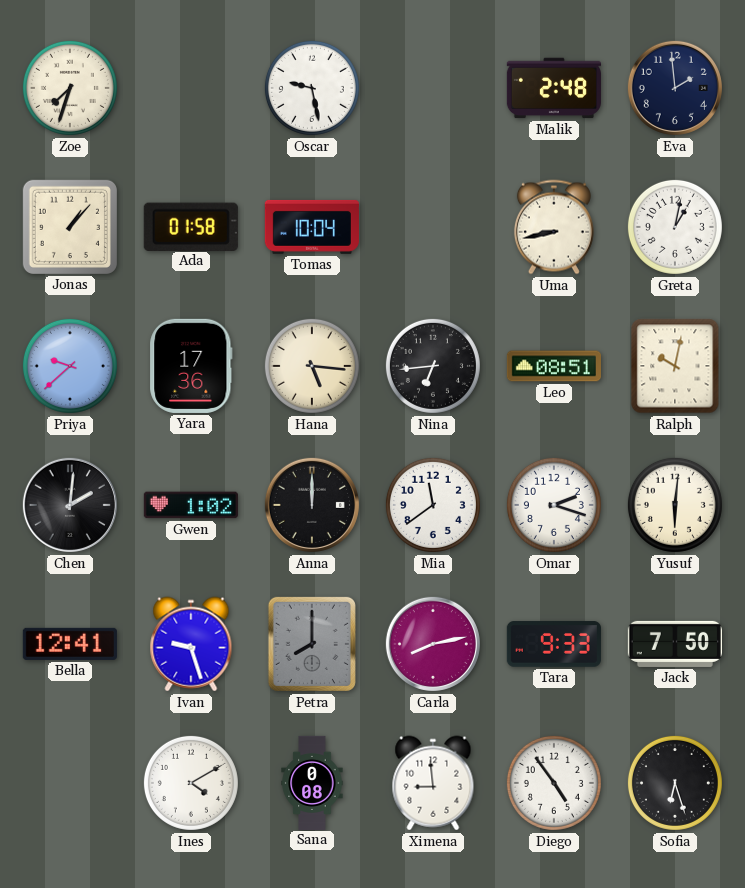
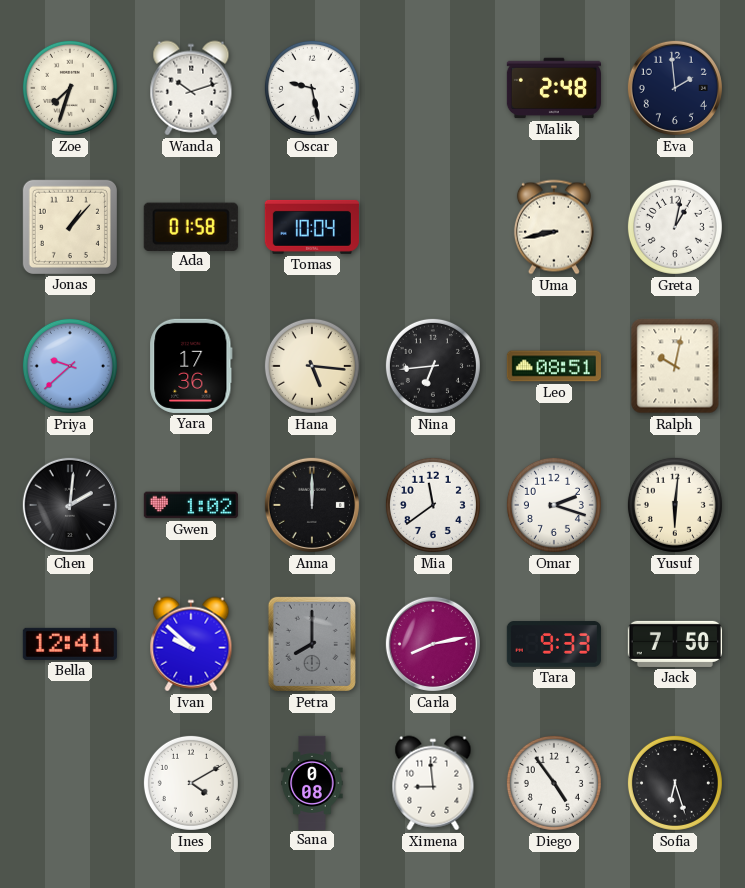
Wanda: none -> 10:12 (191, 88)
Ivan: 9:27 -> 9:52 (191, 644)
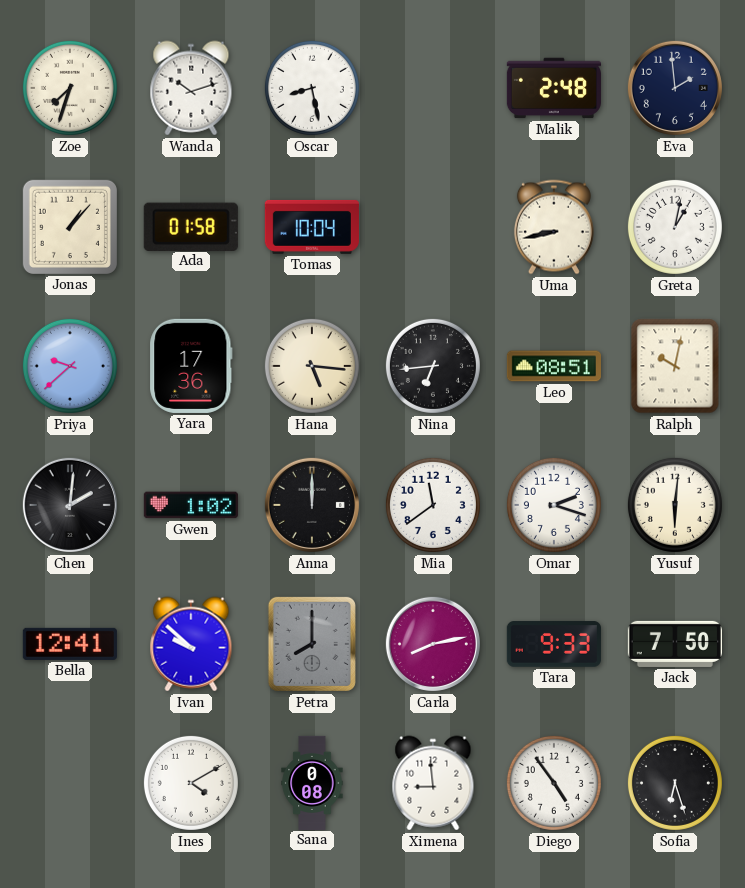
Oscar: 9:28 -> 8:28 (312, 88)
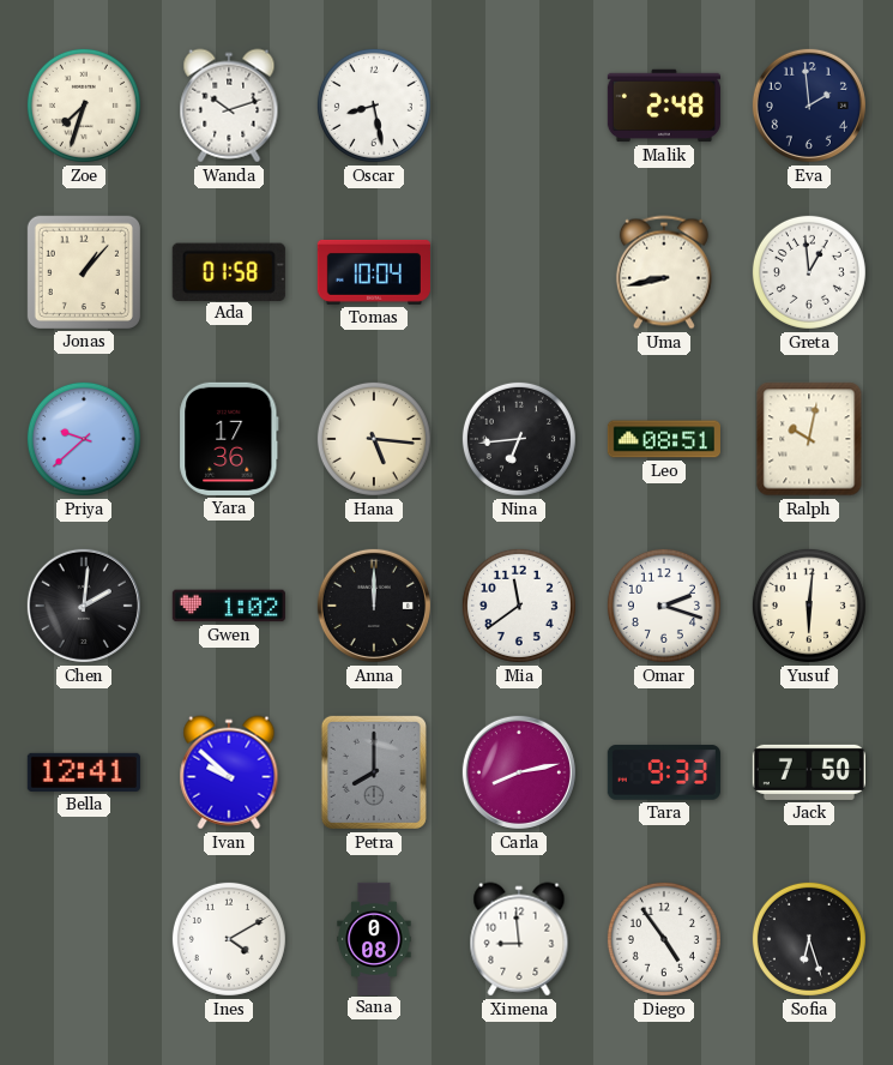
Greta: 1:02 -> 12:59 (809, 272)
